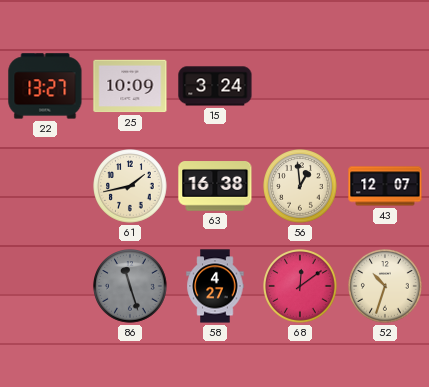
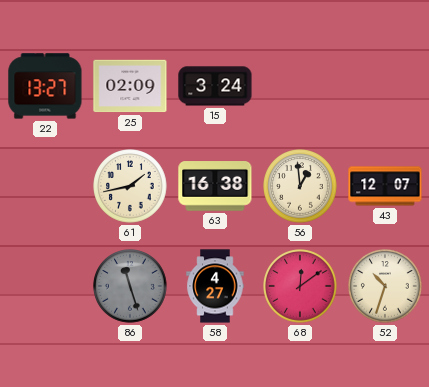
25: 10:09 -> 02:09 (130, 86)
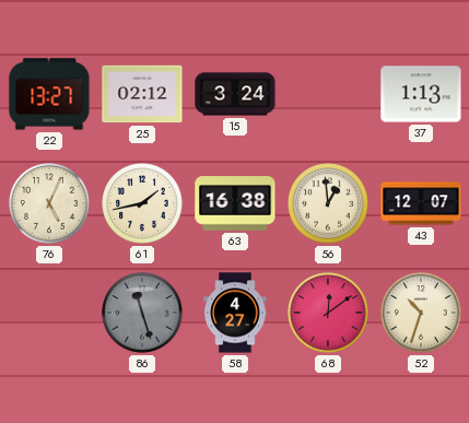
25: 02:09 -> 02:12 (142, 94)
37: none -> 1:13 (421, 94)
76: none -> 5:04 (49, 203)
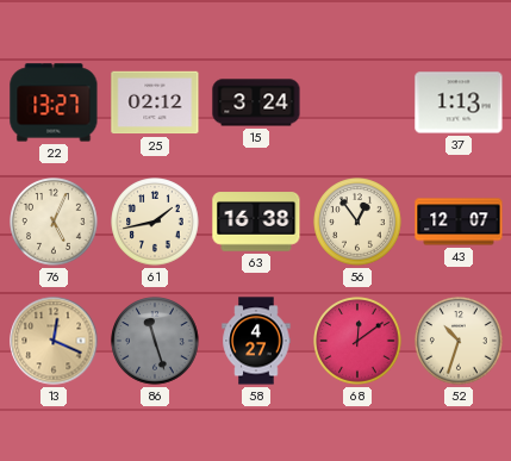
56: 12:59 -> 12:54 (357, 222)
13: none -> 12:19 (54, 341)
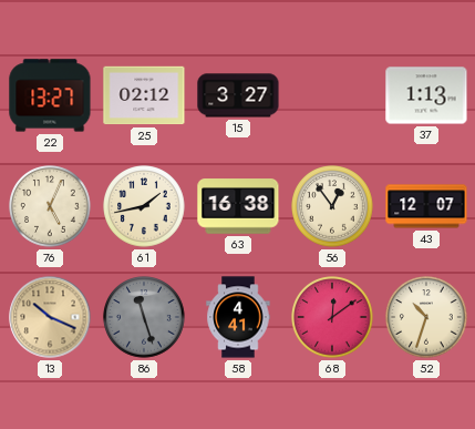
15: 3:24 -> 3:27 (238, 95)
13: 12:19 -> 10:19 (50, 317)
58: 4:27 -> 4:41 (238, 317)
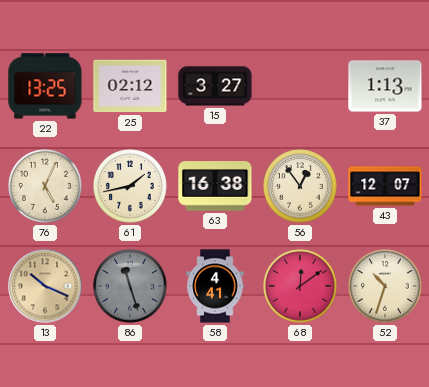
22: 13:27 -> 13:25 (45, 86)
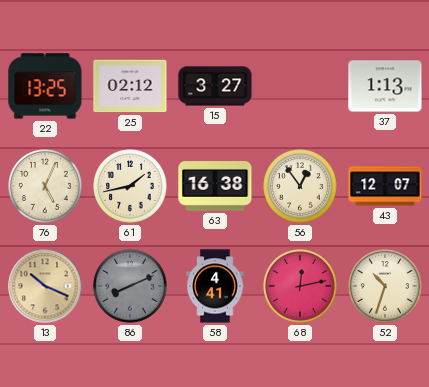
86: 11:27 -> 8:11 (130, 286)
68: 12:09 -> 12:13 (300, 286)
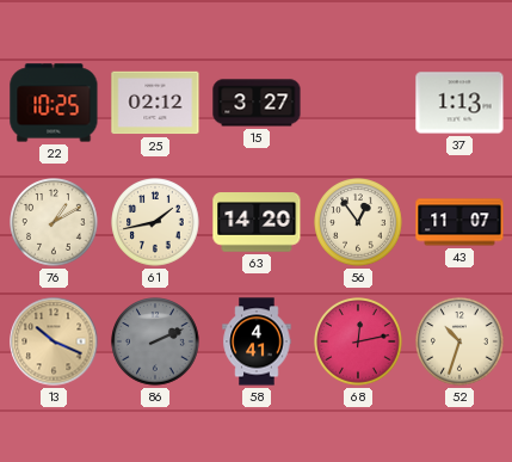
22: 13:25 -> 10:25 (54, 103)
76: 5:04 -> 1:10 (54, 222)
63: 16:38 -> 14:20 (257, 222)
43: 12:07 -> 11:07 (459, 222)
86: 8:11 -> 2:11 (155, 341)
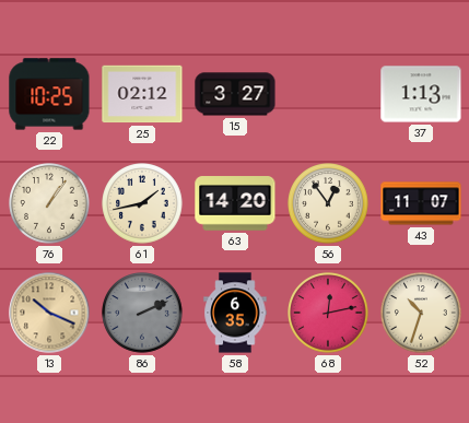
76: 1:10 -> 1:06 (49, 203)
58: 4:41 -> 6:35 (235, 313)
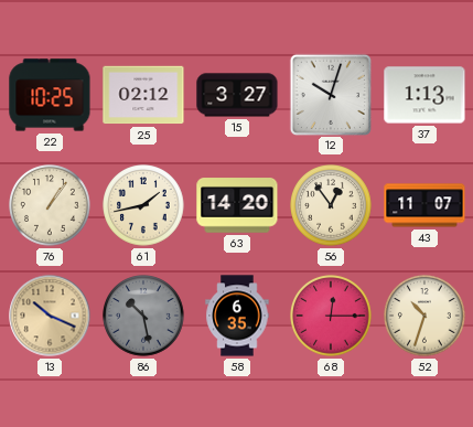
12: none -> 10:03 (330, 94)
86: 2:11 -> 10:28 (143, 316)
68: 12:13 -> 12:15 (331, 316)
